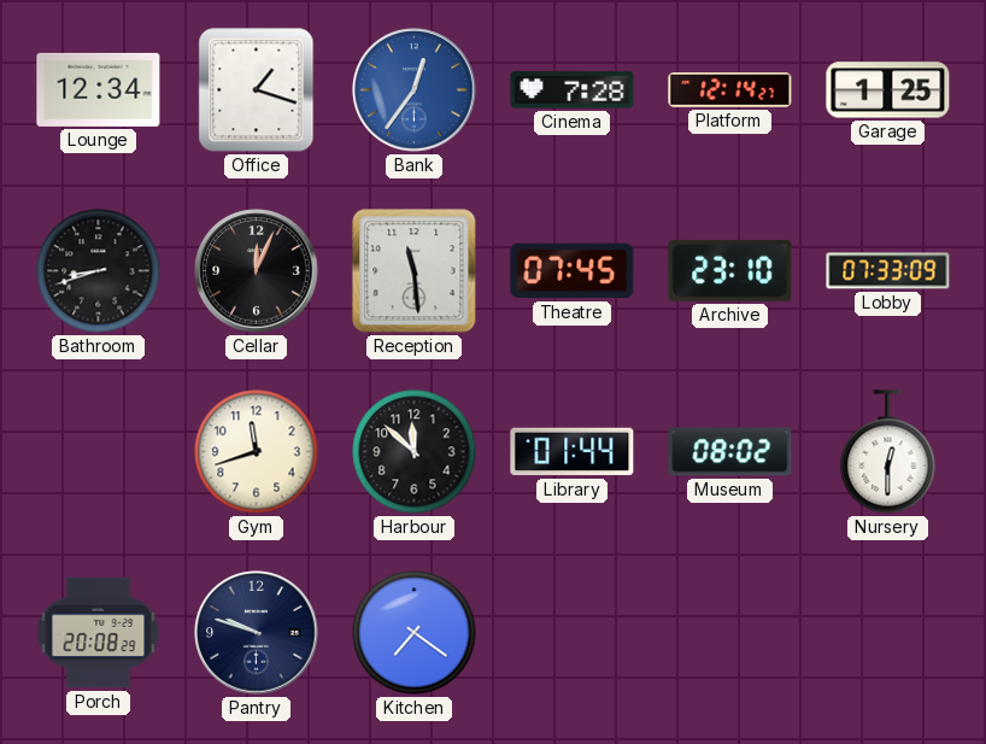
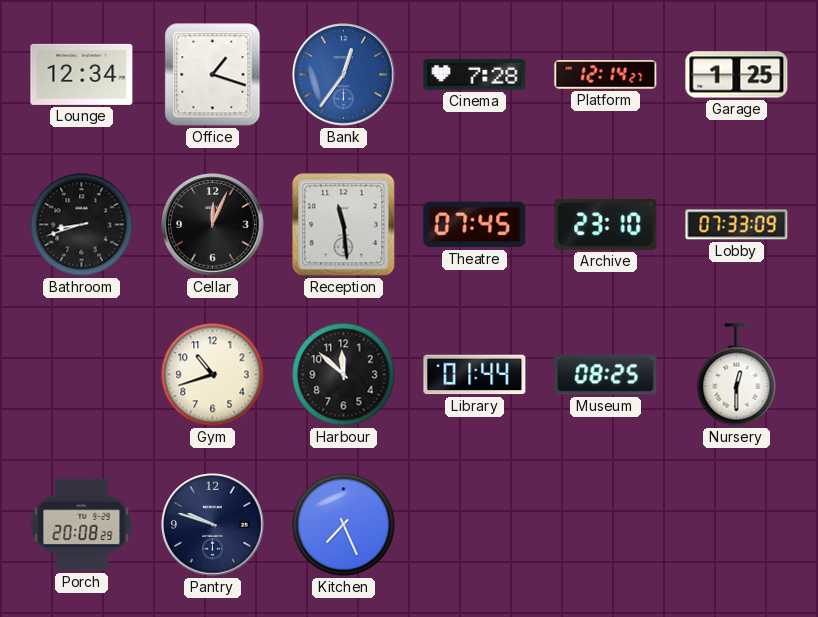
Gym: 11:42 -> 10:42 (213, 375)
Museum: 08:02 -> 08:25 (606, 375)
Kitchen: 7:21 -> 7:26 (344, 525)
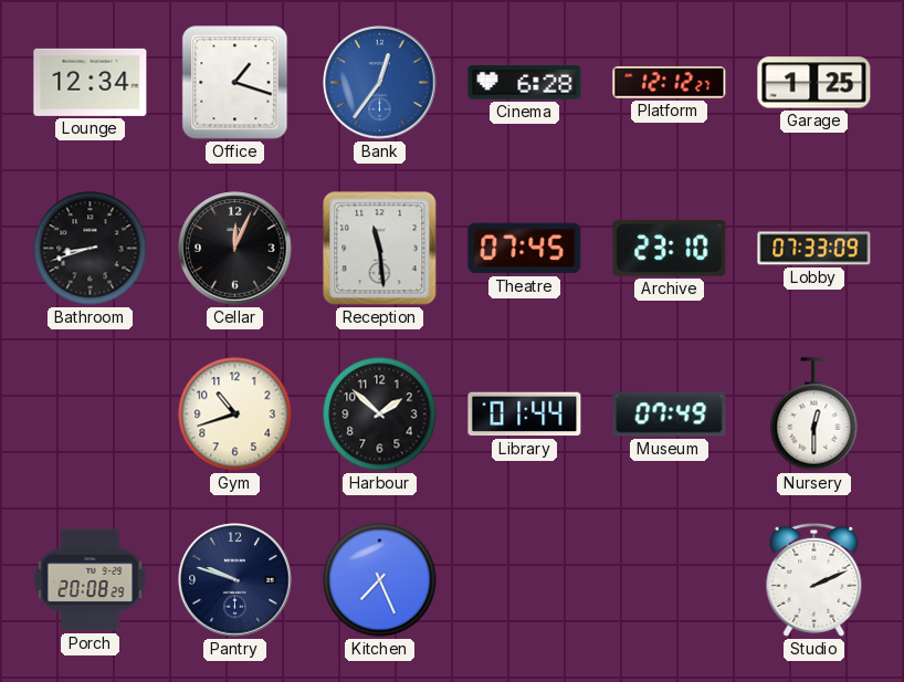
Cinema: 7:28 -> 6:28 (525, 83)
Platform: 12:14 -> 12:12 (670, 83)
Harbour: 11:52 -> 1:52 (380, 415)
Museum: 08:25 -> 07:49 (670, 415)
Studio: none -> 2:11 (814, 579)
